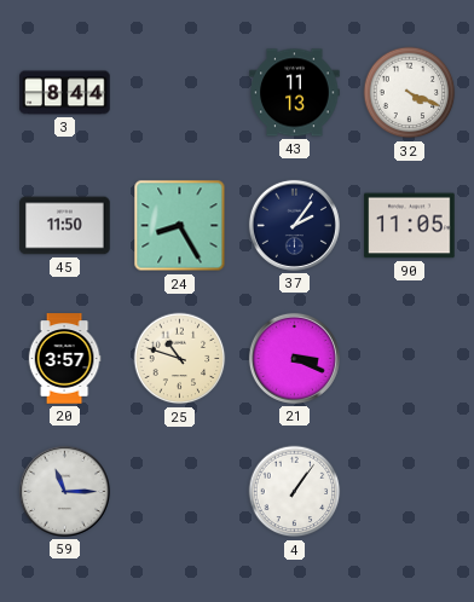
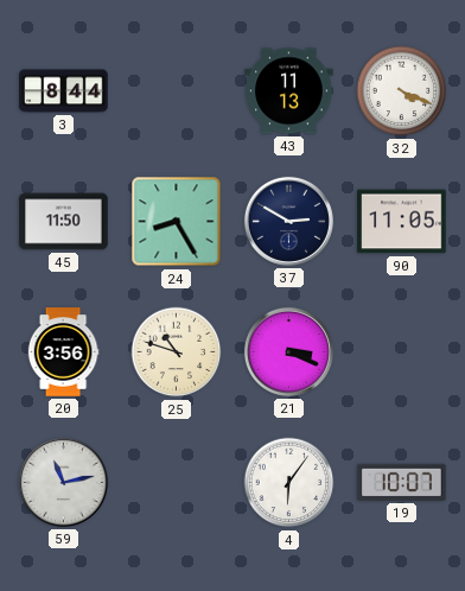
37: 2:06 -> 2:50 (288, 221)
20: 3:57 -> 3:56 (63, 352)
59: 11:15 -> 11:13 (63, 482)
4: 1:06 -> 6:06 (289, 483)
19: none -> 10:07 (402, 482)
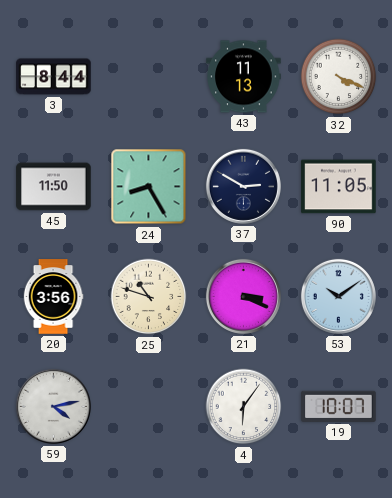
53: none -> 10:09 (338, 296)
59: 11:13 -> 4:13 (53, 406)
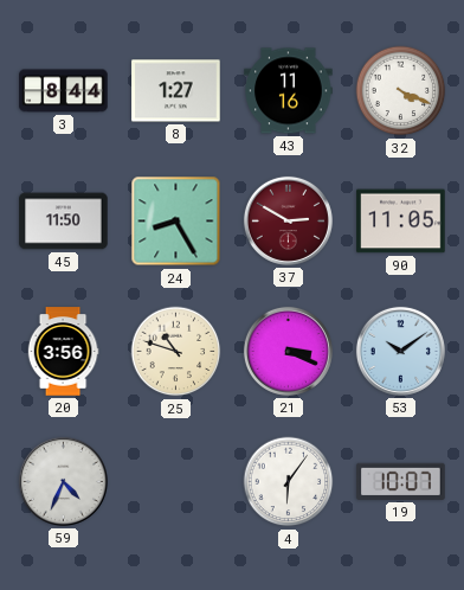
8: none -> 1:27 (176, 91)
43: 11:13 -> 11:16 (289, 91)
37 dial: navy -> burgundy (288, 220)
59: 4:13 -> 4:34 (63, 481)
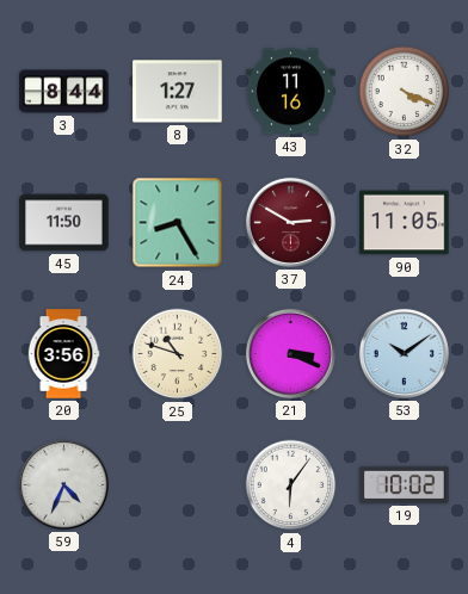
19: 10:07 -> 10:02 (405, 484)
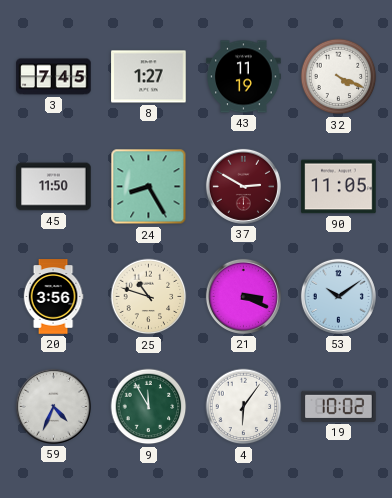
3: 8:44 -> 7:45 (54, 77)
43: 11:16 -> 11:19 (244, 77)
9: none -> 11:55 (149, 407)
